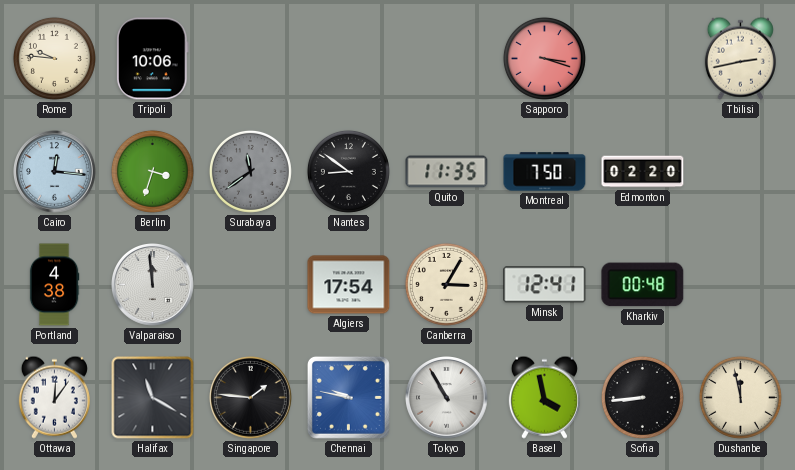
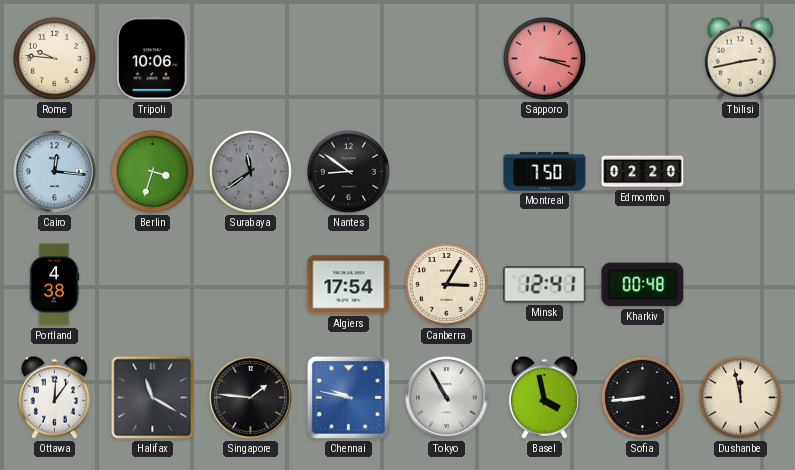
Quito: 11:35 -> none (447, 172)
Valparaiso: 11:59 -> none (153, 285)
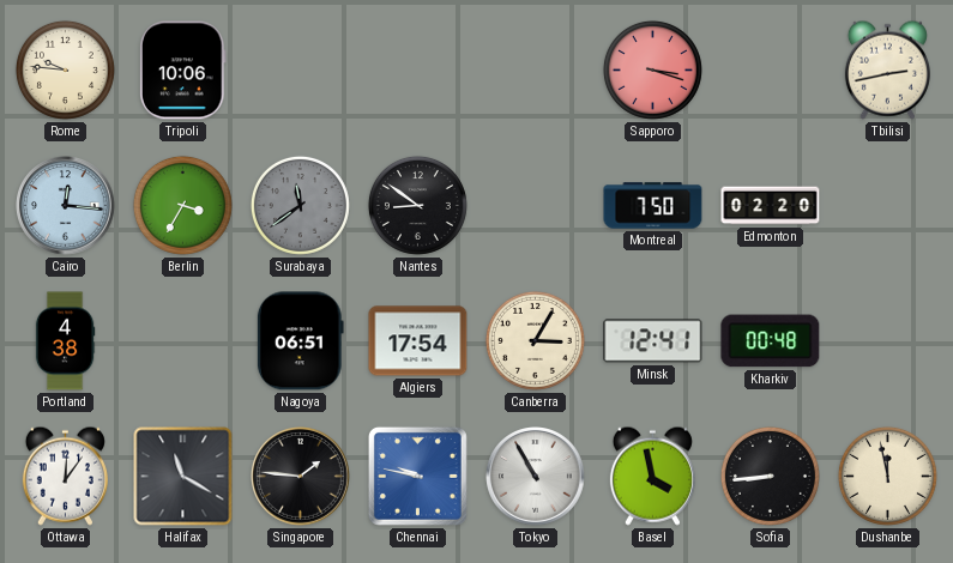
Berlin: 3:33 -> 3:35 (182, 205)
Nagoya: none -> 06:51 (300, 341)
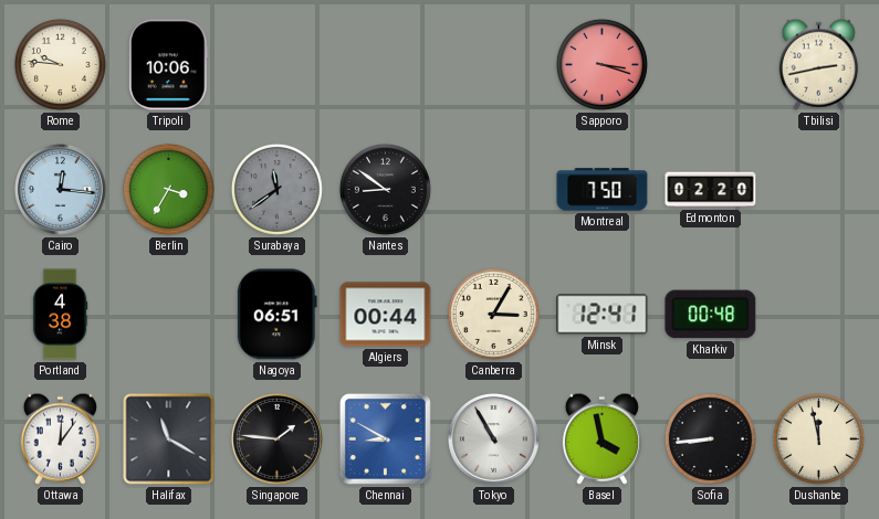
Algiers: 17:54 -> 00:44 (386, 315)
Chennai: 9:47 -> 8:50 (385, 438)
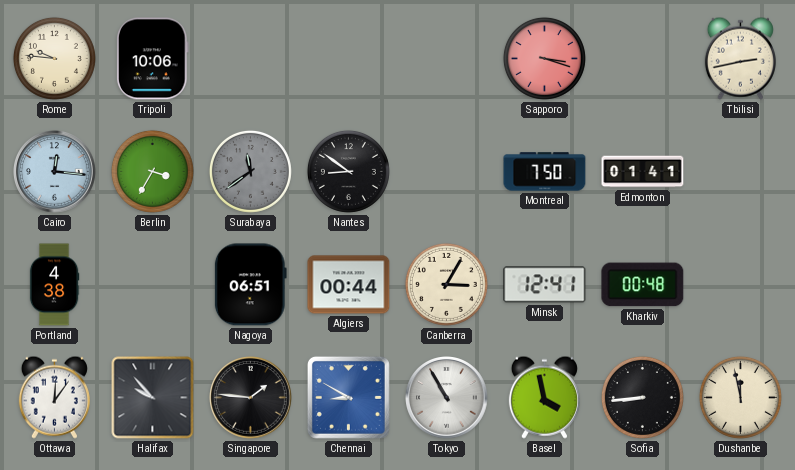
Edmonton: 02:20 -> 01:41 (643, 172)
Halifax: 11:20 -> 9:53 (153, 398)
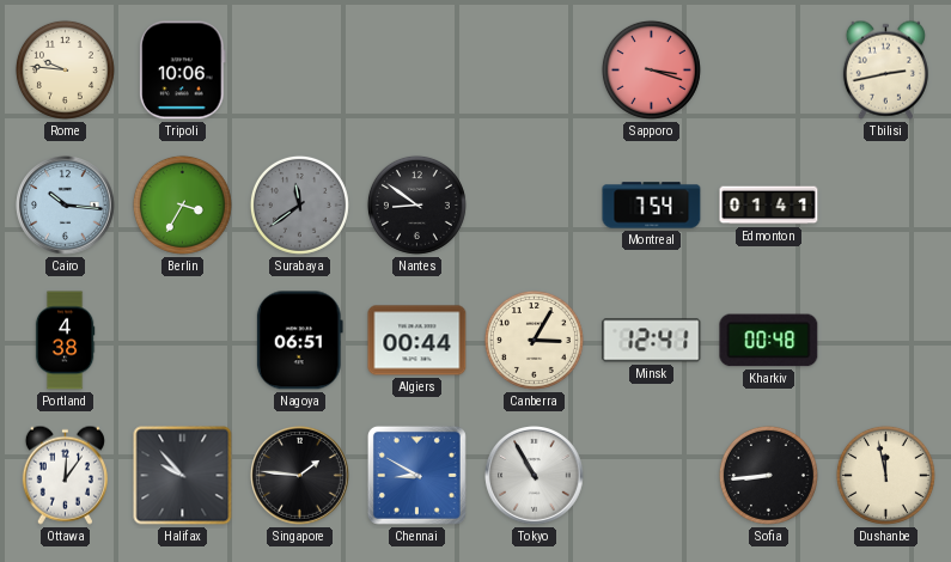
Cairo: 12:16 -> 10:16 (66, 206)
Montreal: 7:50 -> 7:54 (652, 206)
Basel: 3:58 -> none (544, 397)
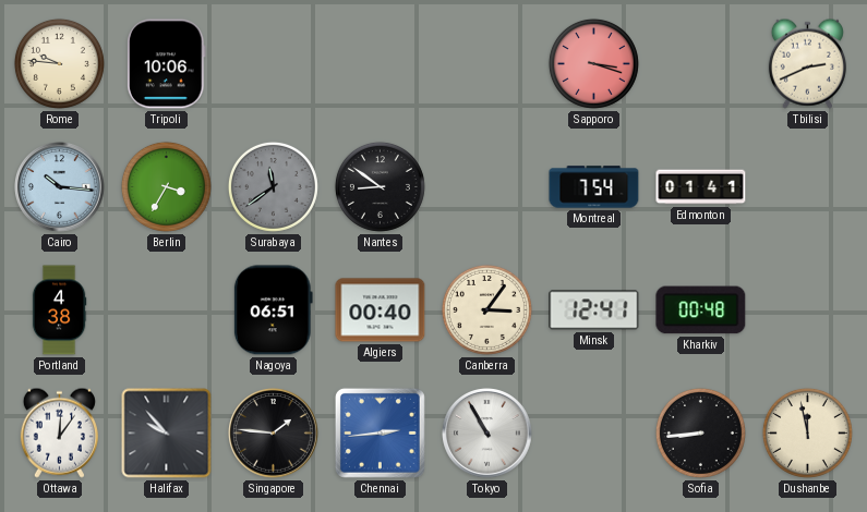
Tbilisi: 2:43 -> 2:41 (807, 63)
Algiers: 00:44 -> 00:40 (381, 310)
Canberra: 3:05 -> 3:06 (486, 309)
Chennai: 8:50 -> 2:44 (380, 432)
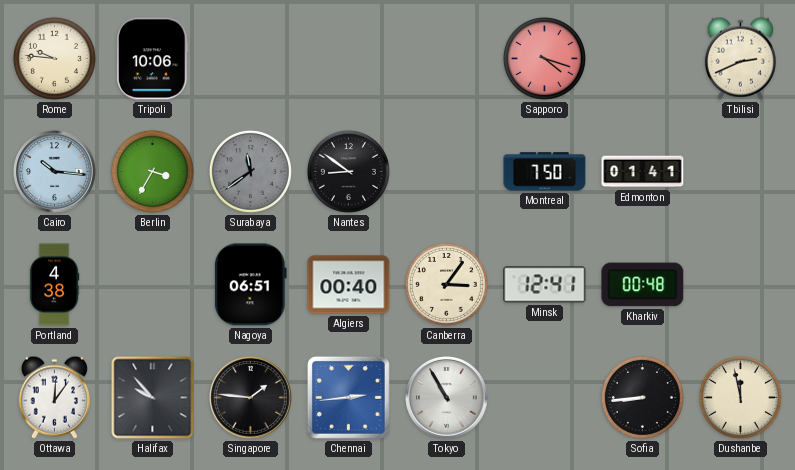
Sapporo: 3:18 -> 4:18 (544, 58)
Montreal: 7:54 -> 7:50 (545, 172)
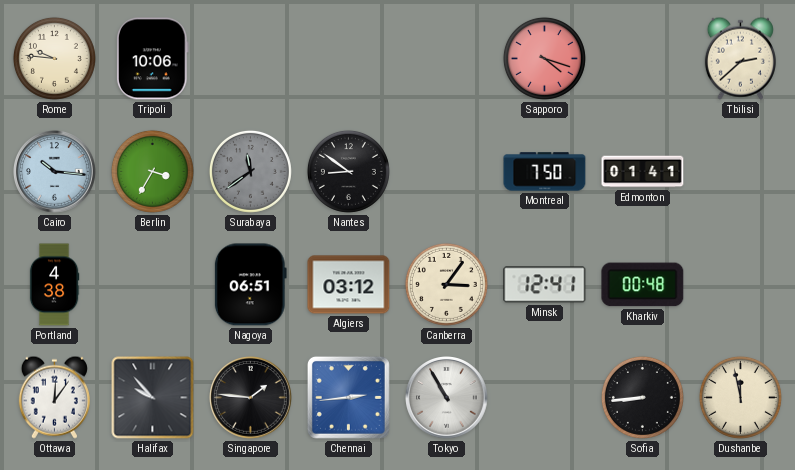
Tbilisi: 2:41 -> 2:38 (740, 58)
Algiers: 00:40 -> 03:12 (349, 285)
